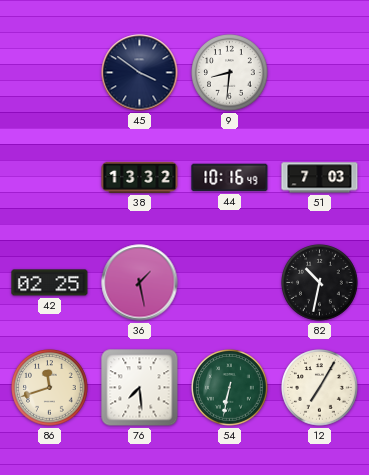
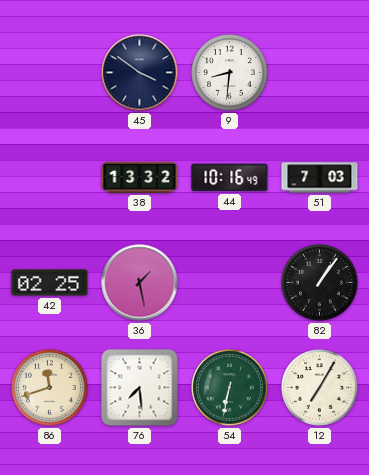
82: 10:32 -> 1:06 (320, 283)
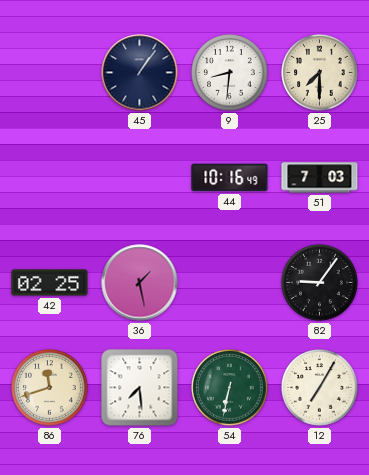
45: 3:51 -> 1:06 (140, 73)
25: none -> 7:30 (320, 73)
38: 13:32 -> none (140, 177)
82: 1:06 -> 9:06 (320, 283)
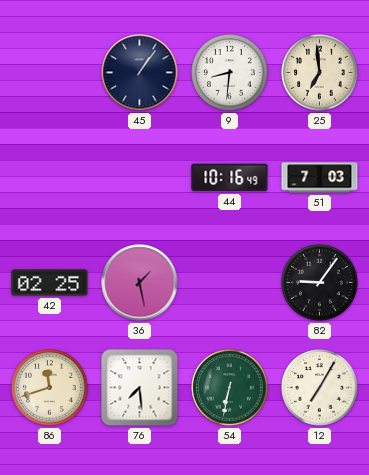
25: 7:30 -> 6:59 (320, 73)
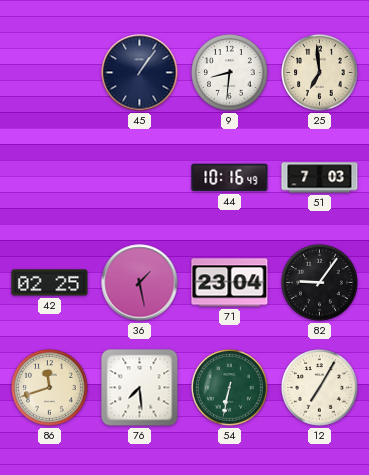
71: none -> 23:04 (230, 283)
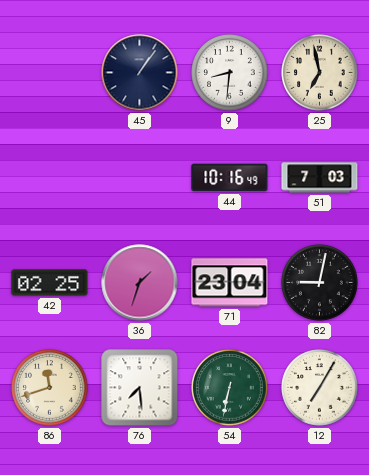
25: 6:59 -> 6:58 (320, 73)
36: 1:28 -> 1:33 (140, 283)
82: 9:06 -> 9:02 (320, 283)
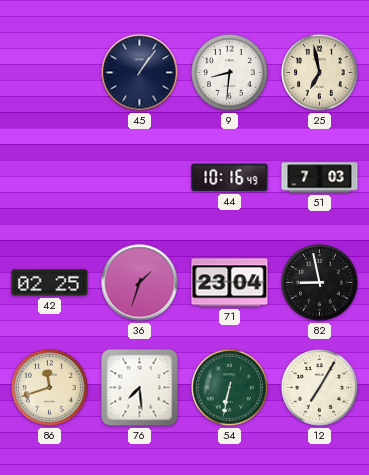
82: 9:02 -> 8:58 (320, 283)
